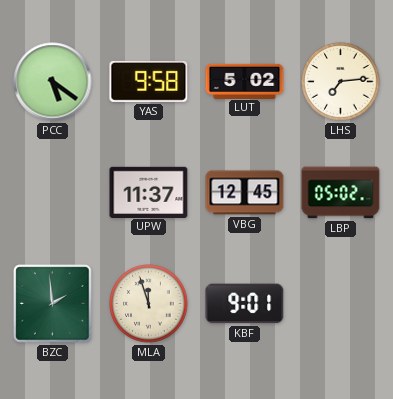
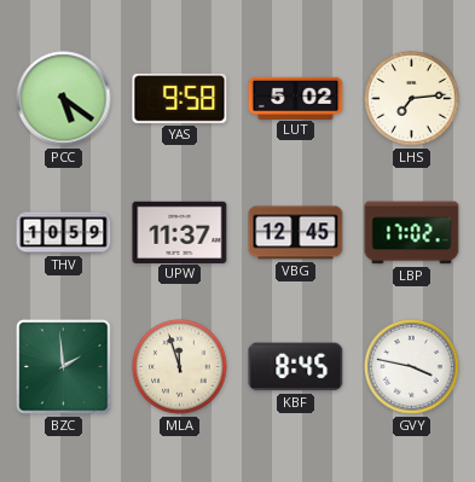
THV: none -> 10:59 (64, 233)
LBP: 05:02 -> 17:02 (412, 233)
KBF: 9:01 -> 8:45 (296, 367)
GVY: none -> 3:47 (412, 367)
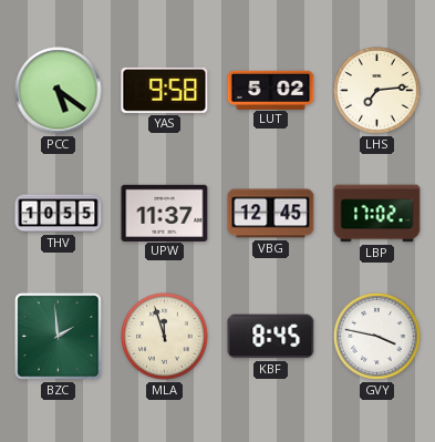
THV: 10:59 -> 10:55 (59, 214)
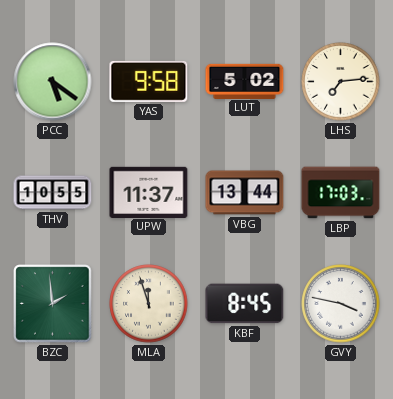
VBG: 12:45 -> 13:44 (245, 193)
LBP: 17:02 -> 17:03 (341, 193)
